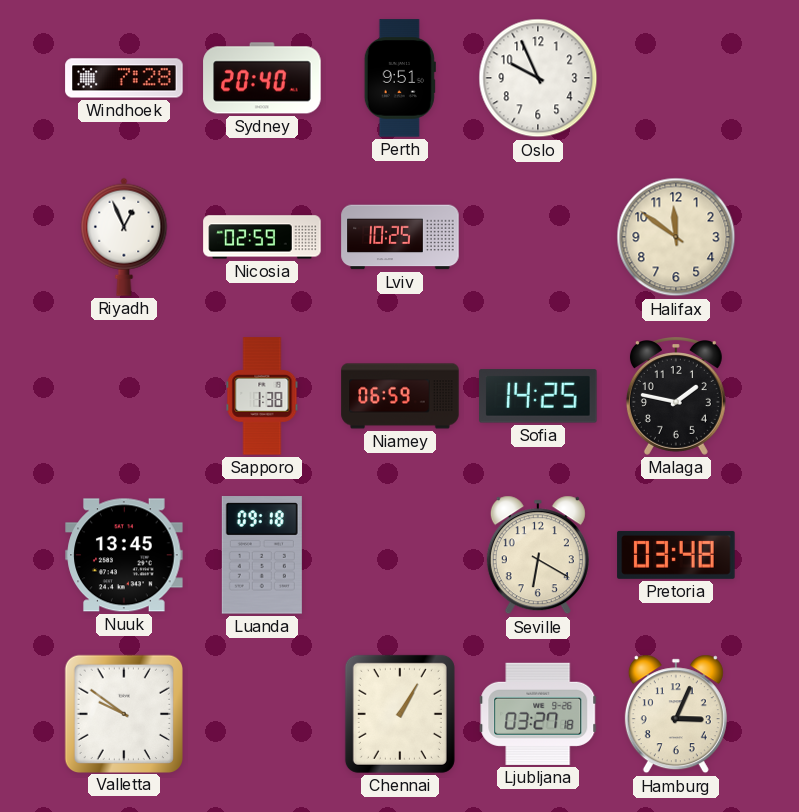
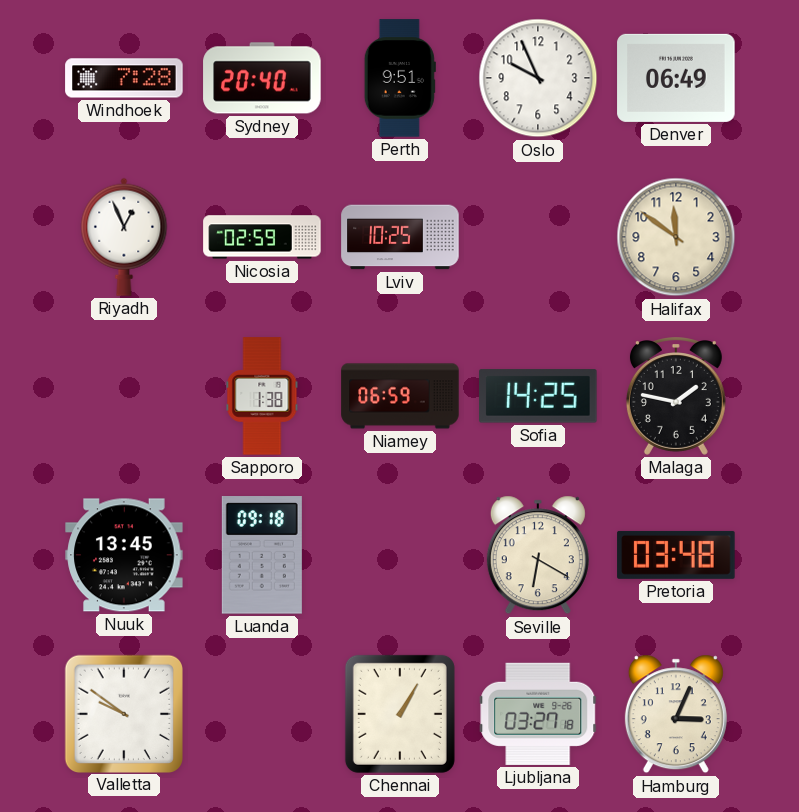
Denver: none -> 06:49 (676, 78)
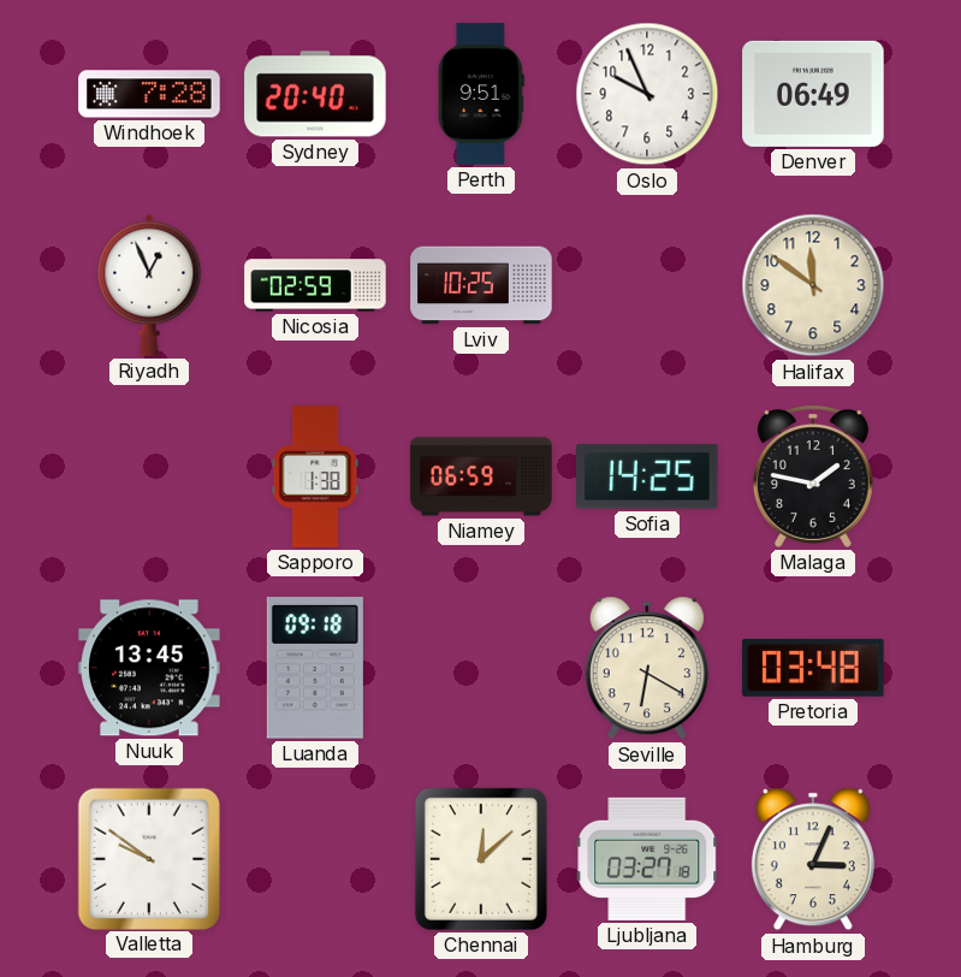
Chennai: 1:05 -> 12:08 (481, 859)
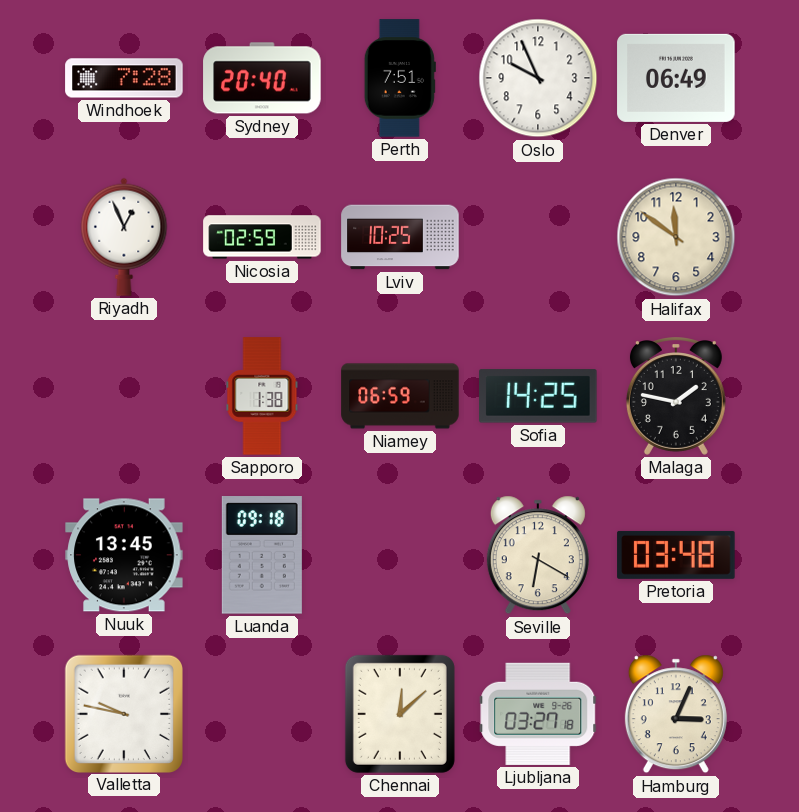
Perth: 9:51 -> 7:51 (400, 78)
Valletta: 9:51 -> 9:47 (123, 713)
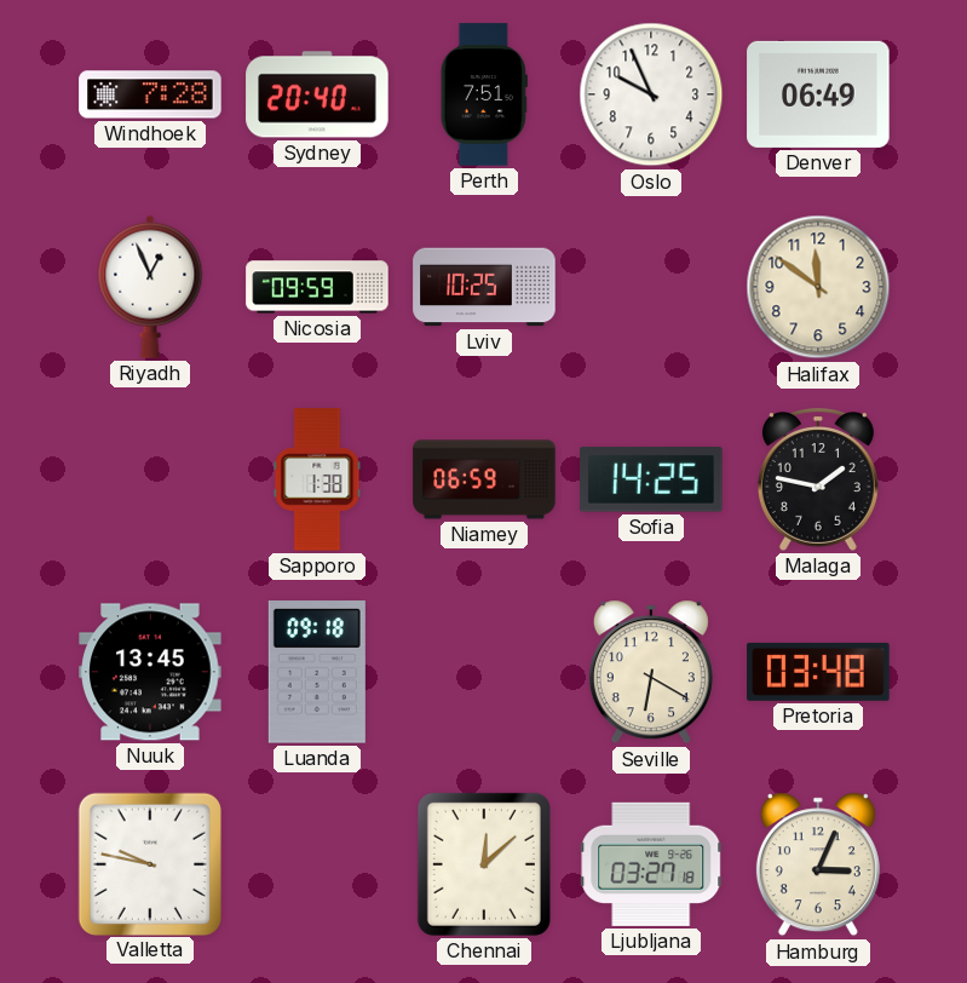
Nicosia: 02:59 -> 09:59 (317, 287)
